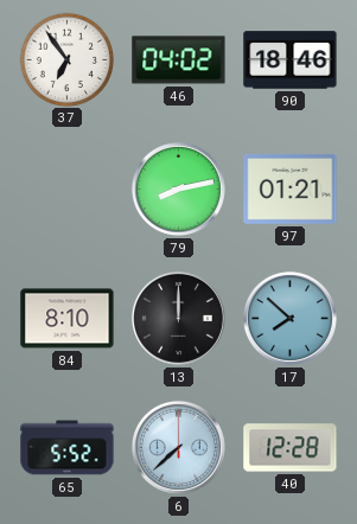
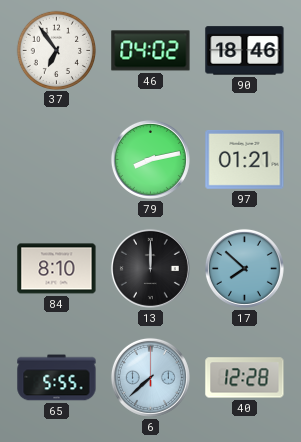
65: 5:52 -> 5:55 (57, 378)
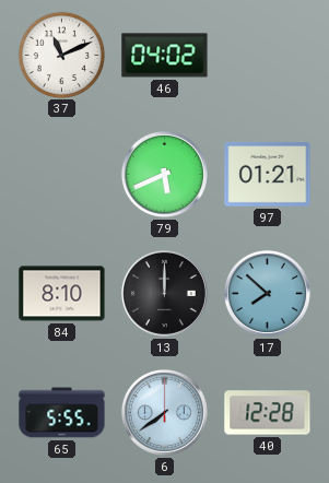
37: 6:54 -> 11:11 (61, 55)
90: 18:46 -> none (245, 51)
79: 8:13 -> 5:41 (164, 174)
6: 7:38 -> 7:39 (164, 412)
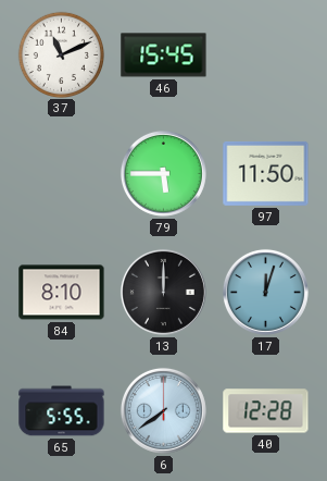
46: 04:02 -> 15:45 (164, 55)
79: 5:41 -> 5:45 (163, 173)
97: 01:21 -> 11:50 (266, 173)
17: 7:52 -> 12:03 (265, 292)
